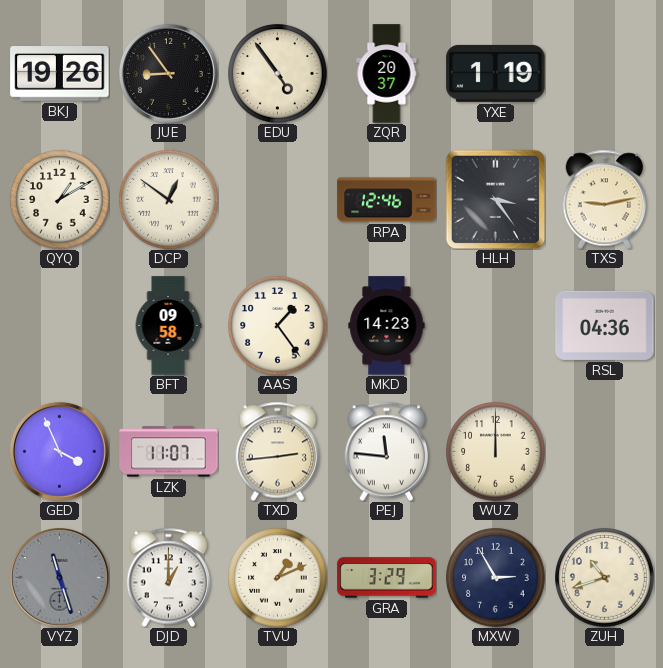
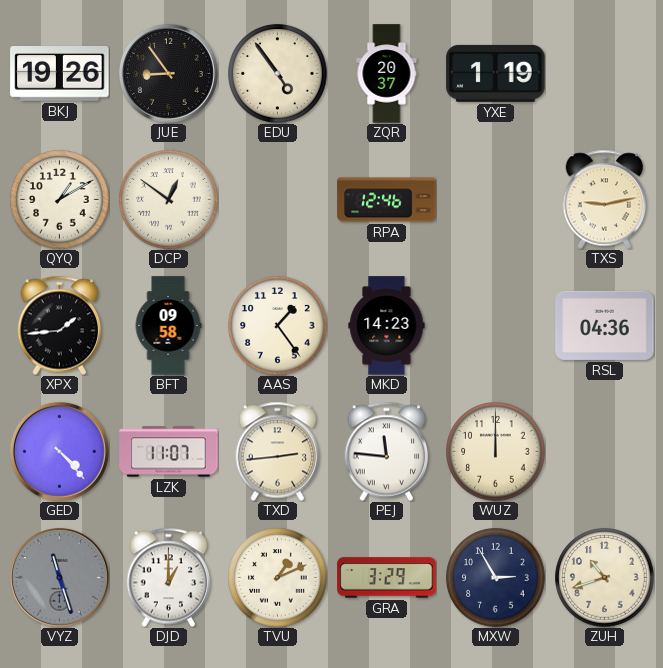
HLH: 3:24 -> none (495, 199)
XPX: none -> 1:44 (60, 325)
GED: 3:56 -> 4:23 (59, 451)
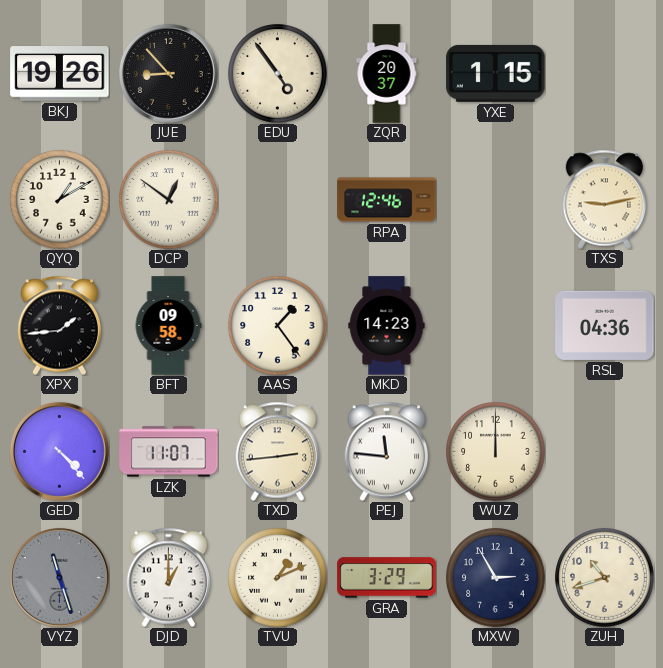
JUE: 8:54 -> 8:53 (168, 73)
YXE: 1:19 -> 1:15 (496, 73)
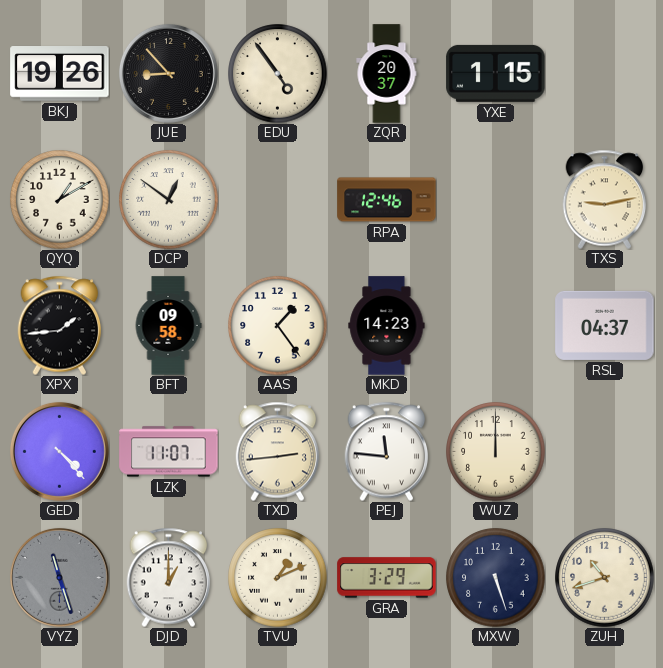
RSL: 04:36 -> 04:37 (605, 325)
MXW: 2:55 -> 5:27 (496, 578)
